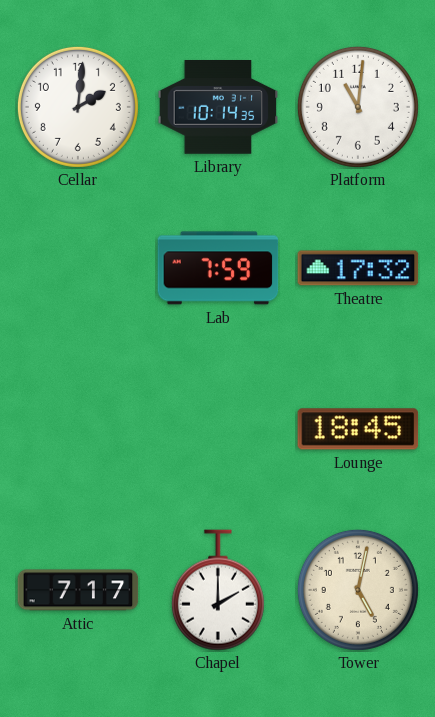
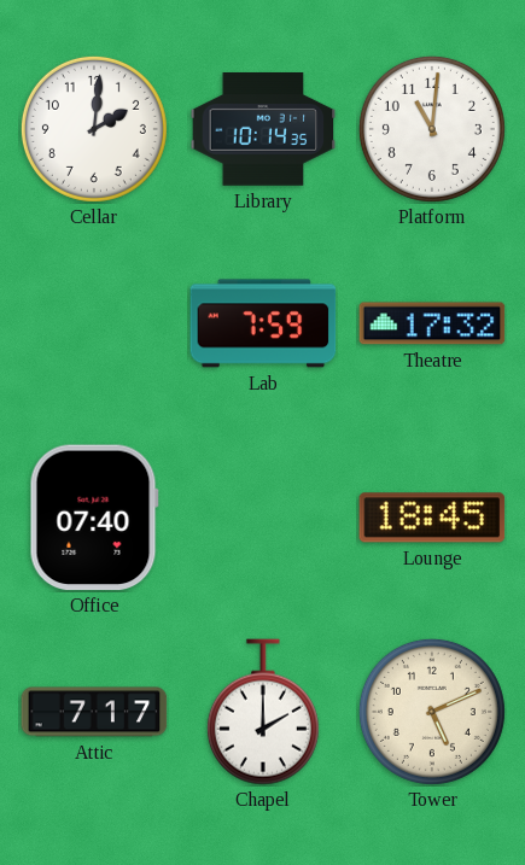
Office: none -> 07:40 (94, 518)
Tower: 5:02 -> 5:11 (432, 712)
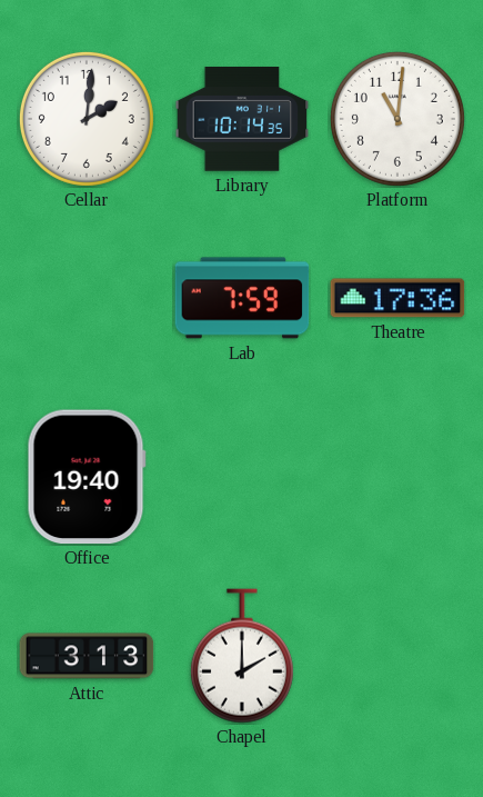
Theatre: 17:32 -> 17:36 (398, 298)
Office: 07:40 -> 19:40 (87, 477)
Lounge: 18:45 -> none (432, 518)
Attic: 7:17 -> 3:13 (87, 656)
Tower: 5:11 -> none (432, 712)
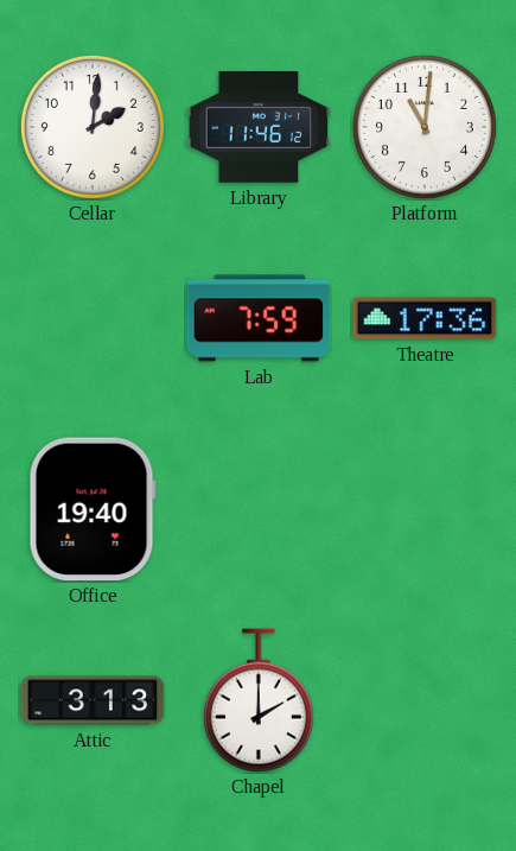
Library: 10:14 -> 11:46 (259, 128)
